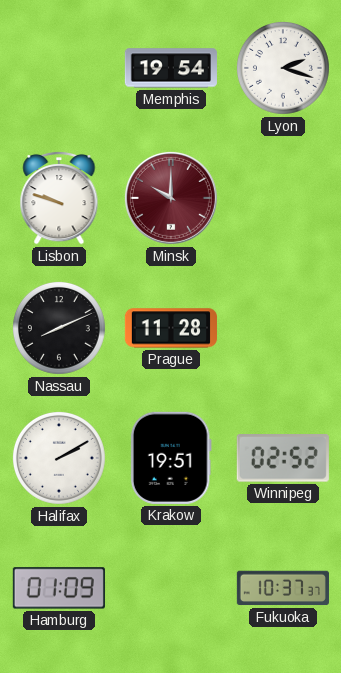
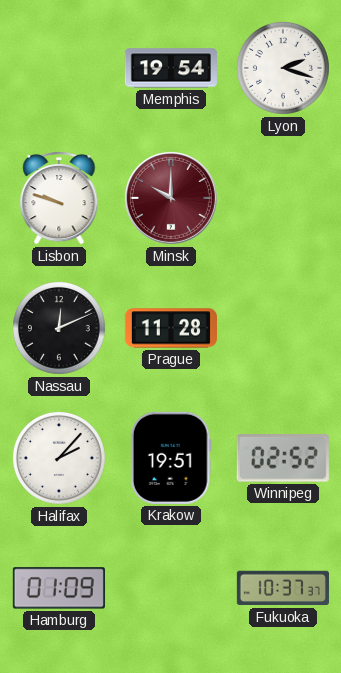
Nassau: 8:11 -> 12:11 (59, 328)
Halifax: 2:10 -> 2:07 (59, 458)
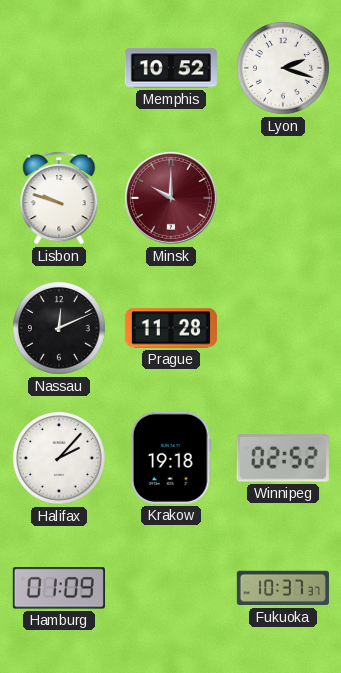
Memphis: 19:54 -> 10:52 (171, 68)
Krakow: 19:51 -> 19:18 (171, 458)
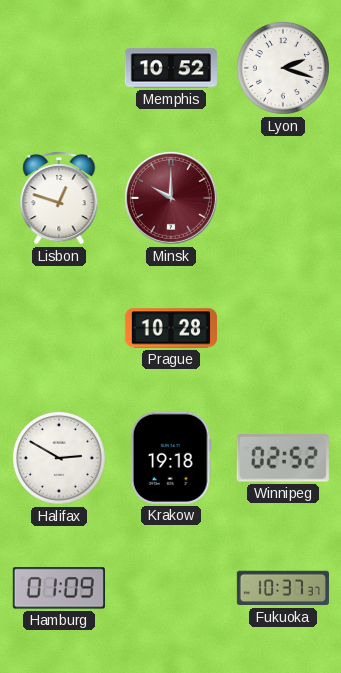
Lisbon: 9:48 -> 12:48 (59, 198)
Nassau: 12:11 -> none (59, 328)
Prague: 11:28 -> 10:28 (171, 328)
Halifax: 2:07 -> 2:50 (59, 458)
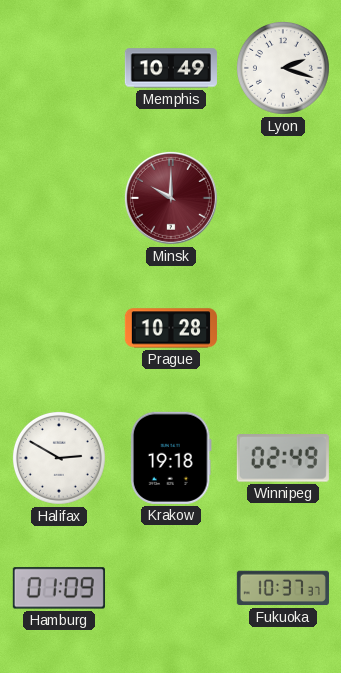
Memphis: 10:52 -> 10:49 (171, 68)
Lisbon: 12:48 -> none (59, 198)
Winnipeg: 02:52 -> 02:49 (283, 459)
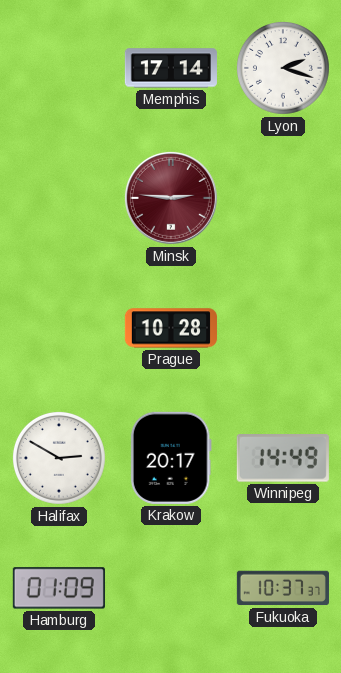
Memphis: 10:49 -> 17:14 (171, 68)
Minsk: 10:00 -> 2:46 (171, 198)
Krakow: 19:18 -> 20:17 (171, 458)
Winnipeg: 02:49 -> 14:49 (283, 459)
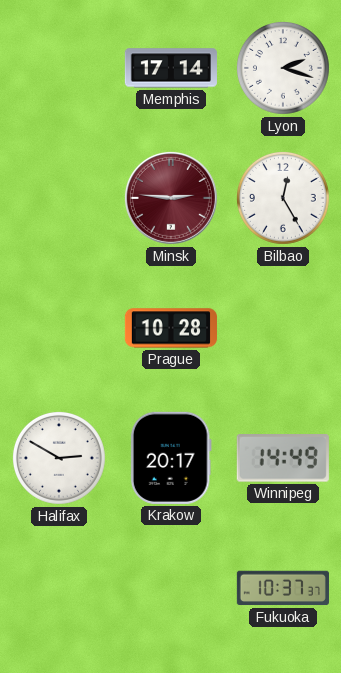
Bilbao: none -> 12:25 (283, 198)
Hamburg: 01:09 -> none (59, 588)
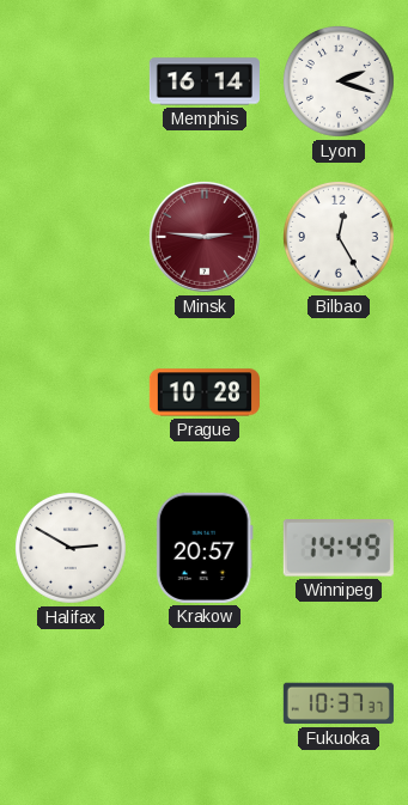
Memphis: 17:14 -> 16:14 (205, 81)
Krakow: 20:17 -> 20:57 (205, 548)
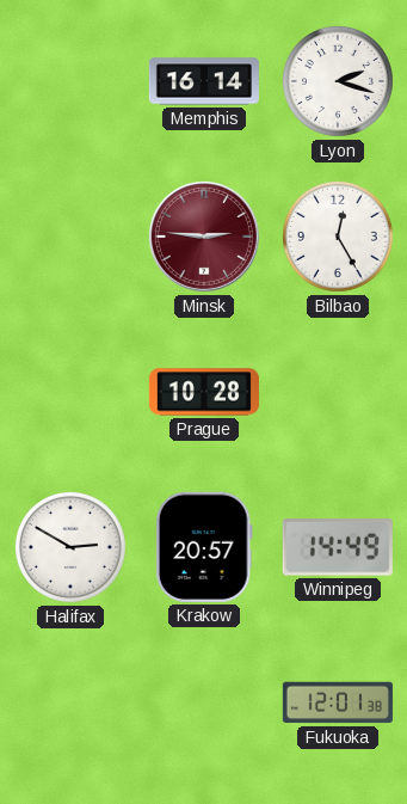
Fukuoka: 10:37 -> 12:01 (338, 702)
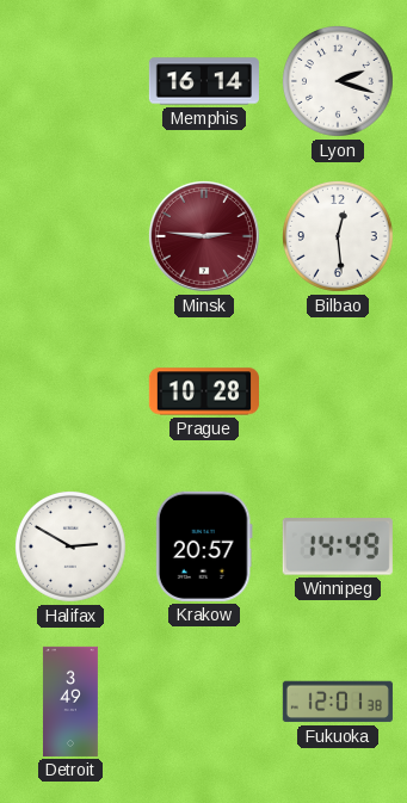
Bilbao: 12:25 -> 12:29 (338, 236)
Detroit: none -> 3:49 (70, 702)
